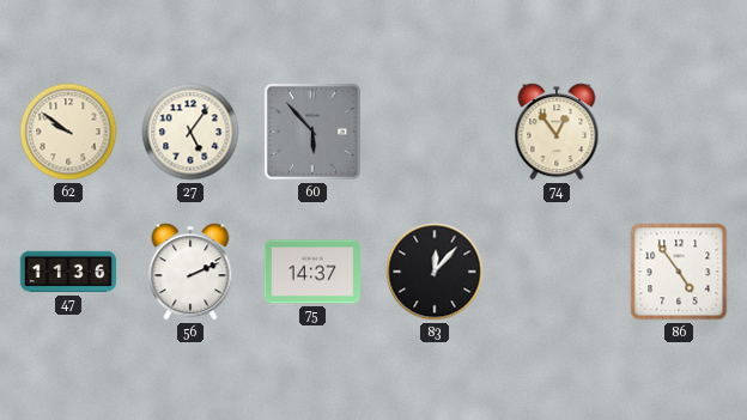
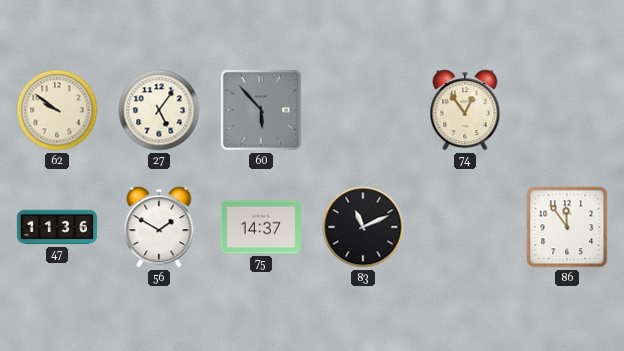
56: 2:11 -> 1:50 (159, 227)
83: 12:07 -> 11:11 (363, 227)
86: 4:54 -> 11:54 (567, 227)
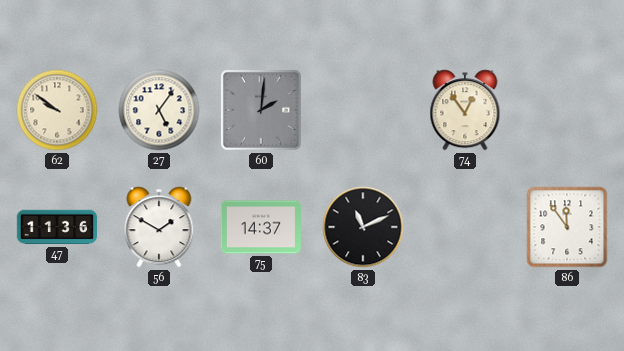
60: 5:53 -> 2:01 (261, 110)
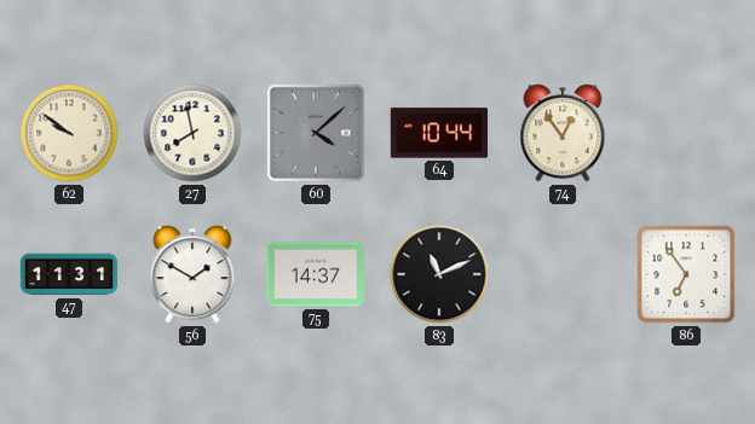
27: 5:06 -> 7:58 (192, 133)
60: 2:01 -> 4:08 (316, 133)
64: none -> 10:44 (438, 133)
47: 11:36 -> 11:31 (69, 274)
86: 11:54 -> 6:54 (686, 274)
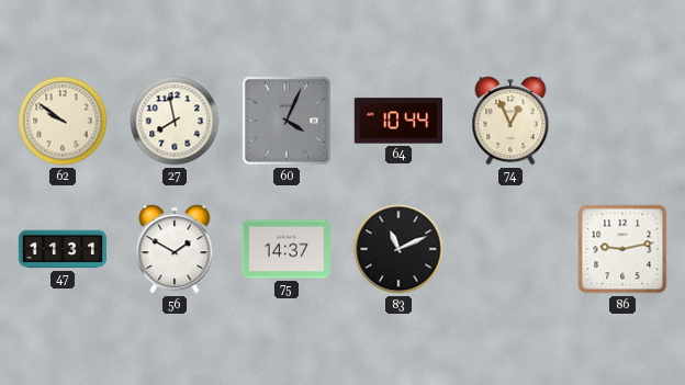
60: 4:08 -> 4:04 (287, 121)
74: 12:54 -> 12:56 (510, 121)
86: 6:54 -> 9:13 (622, 249)
